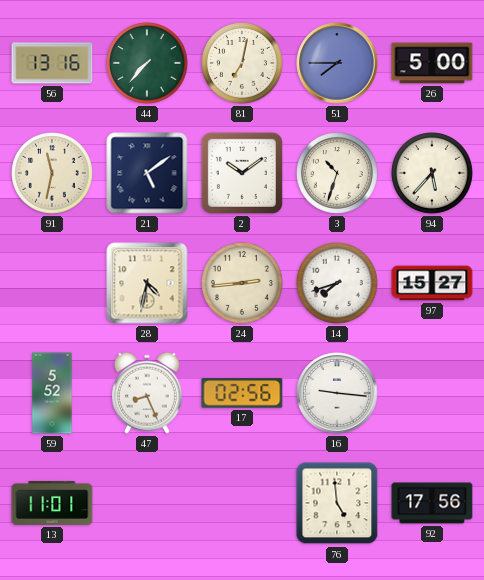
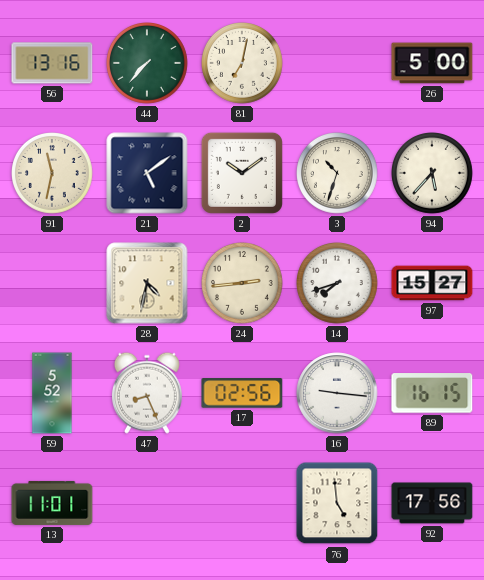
51: 7:45 -> none (337, 63)
89: none -> 16:15 (432, 393)
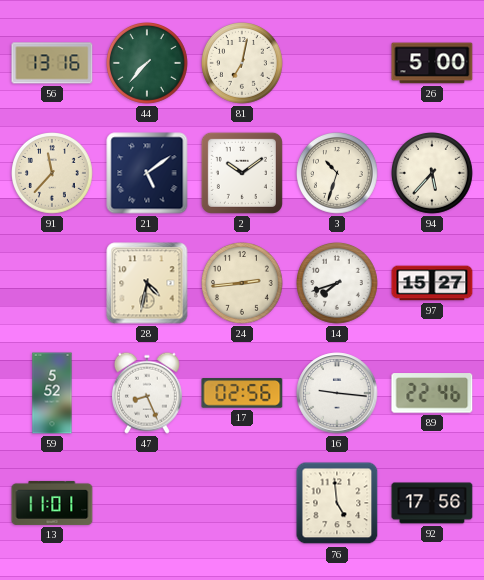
91: 11:32 -> 11:37 (53, 174)
89: 16:15 -> 22:46 (432, 393)
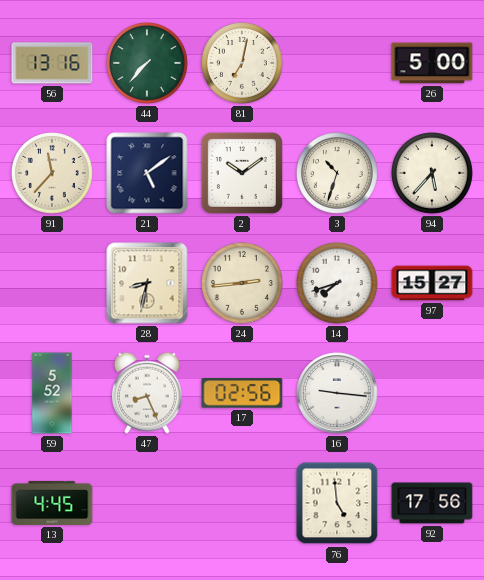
28: 4:32 -> 8:32 (147, 283)
89: 22:46 -> none (432, 393)
13: 11:01 -> 4:45 (52, 503)
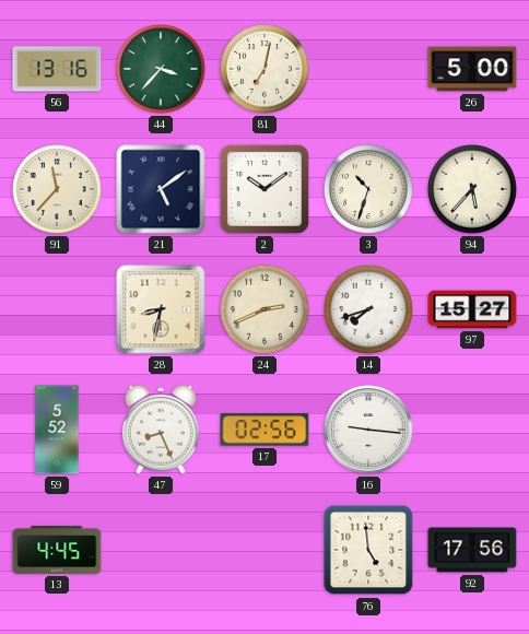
44: 7:37 -> 3:37 (162, 70)
24: 2:44 -> 2:41 (266, 310)
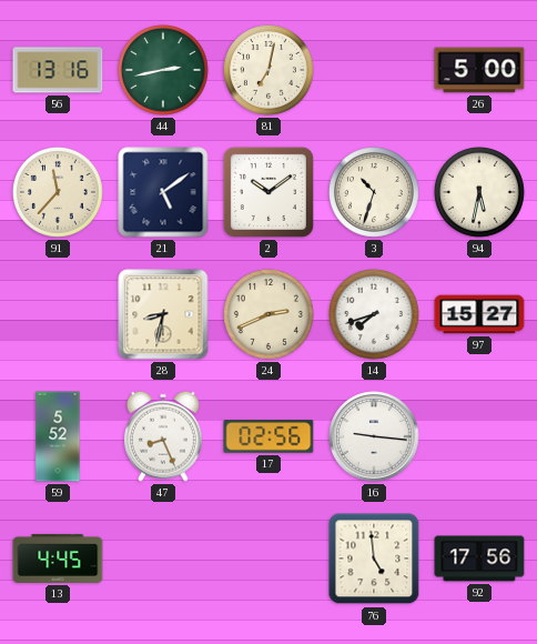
44: 3:37 -> 2:43 (164, 71)
94: 5:37 -> 5:32 (480, 193)
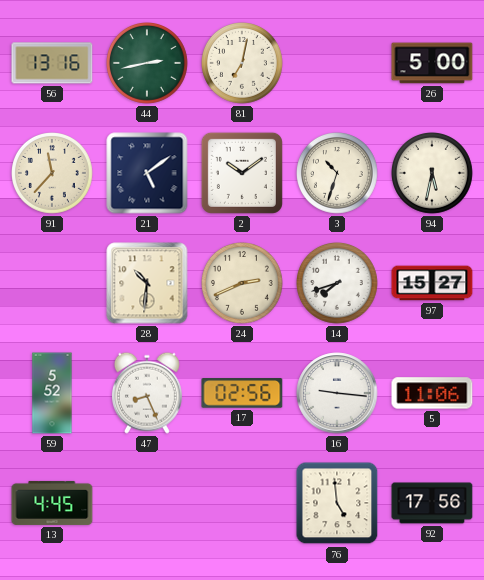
28: 8:32 -> 10:31 (147, 283)
5: none -> 11:06 (432, 393)
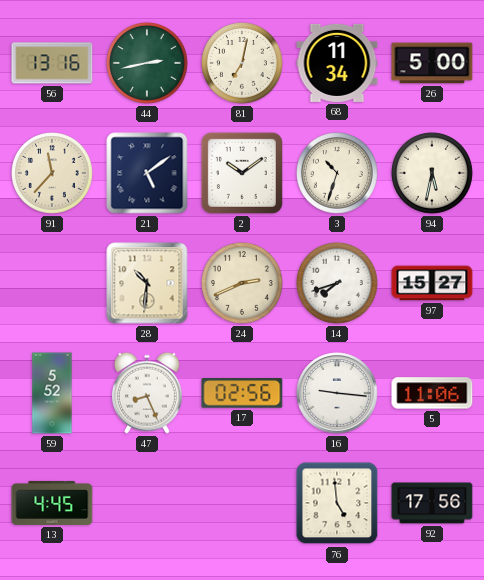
68: none -> 11:34 (337, 63)
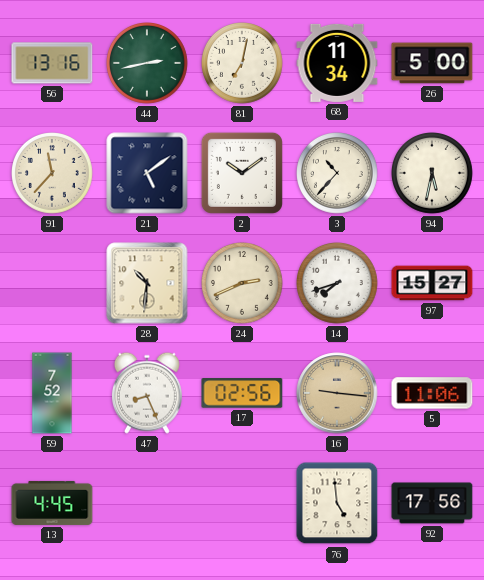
3: 10:33 -> 10:37 (338, 174)
59: 5:52 -> 7:52 (52, 393)
16 dial: white -> champagne (337, 393)
